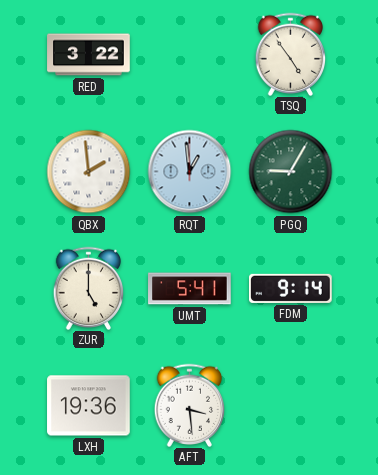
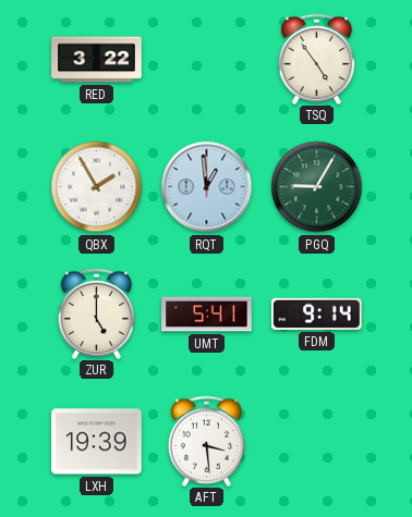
QBX: 1:59 -> 1:55 (97, 187)
LXH: 19:36 -> 19:39 (97, 442)
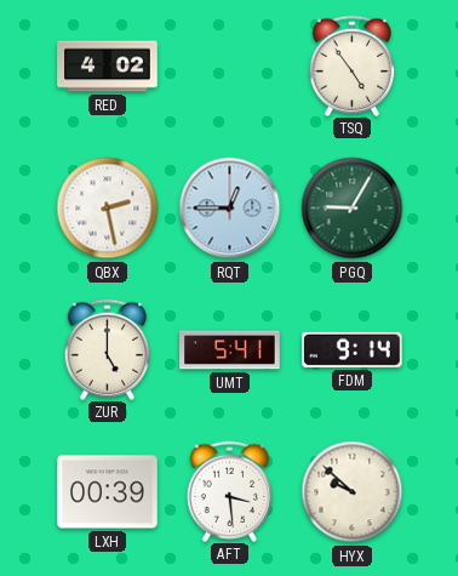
RED: 3:22 -> 4:02 (108, 67)
QBX: 1:55 -> 2:28 (108, 209)
RQT: 12:59 -> 12:45 (230, 209)
LXH: 19:39 -> 00:39 (108, 492)
HYX: none -> 9:52 (353, 492)
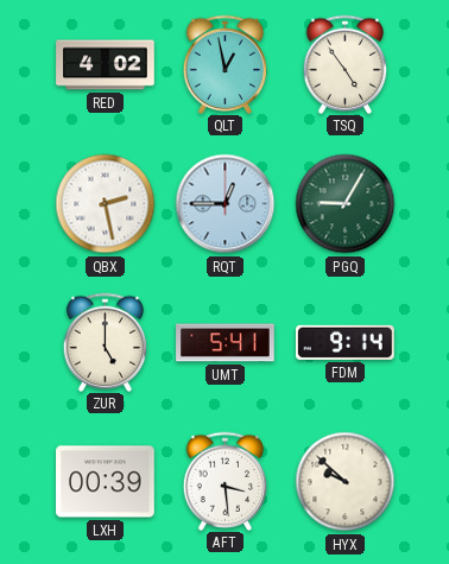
QLT: none -> 12:58 (226, 64)
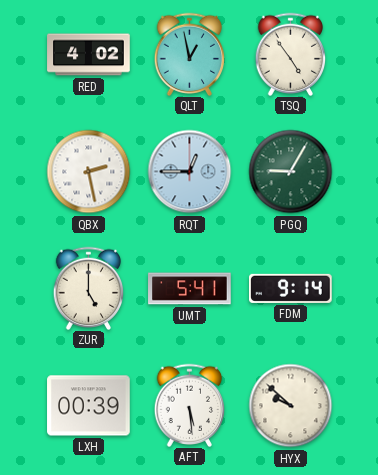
AFT: 3:29 -> 5:29 (190, 405)
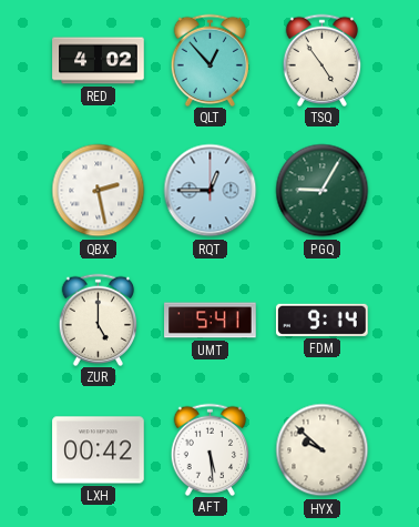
QLT: 12:58 -> 12:53 (211, 60)
LXH: 00:39 -> 00:42 (99, 450)
